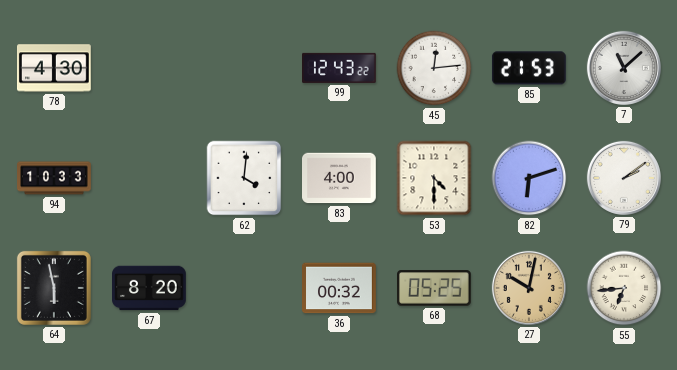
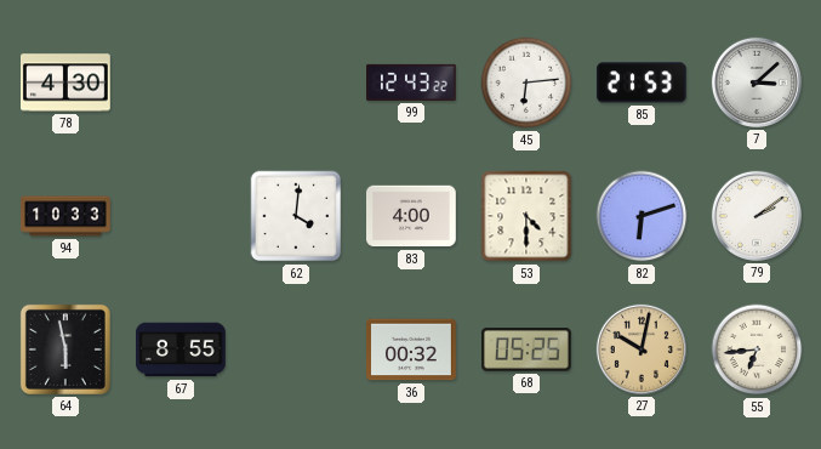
45: 12:14 -> 6:14 (526, 83)
7: 11:08 -> 3:08 (757, 83)
67: 8:20 -> 8:55 (182, 349)
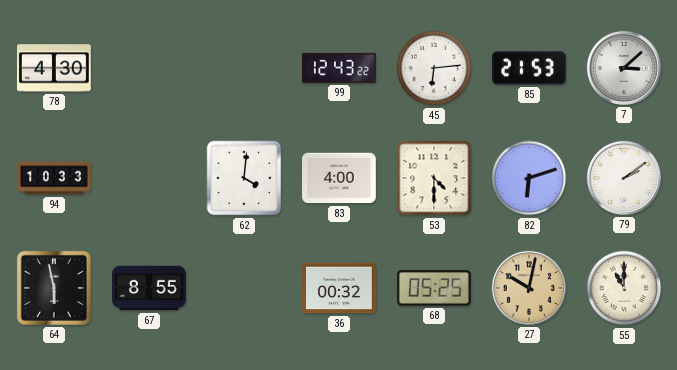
55: 6:44 -> 11:00 (624, 288)
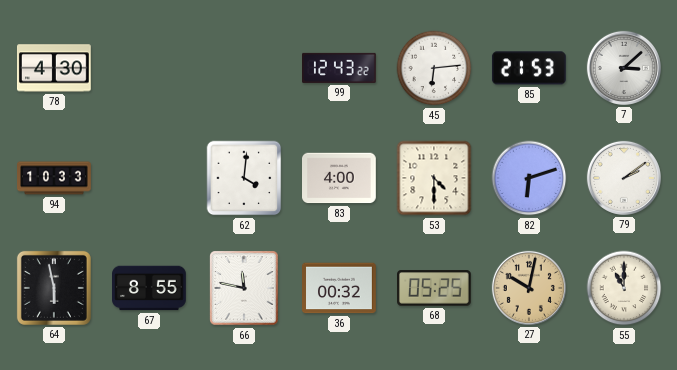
66: none -> 11:47 (244, 288)
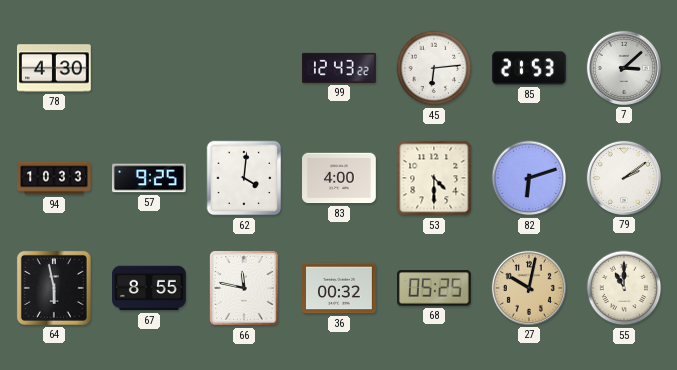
57: none -> 9:25 (149, 178)
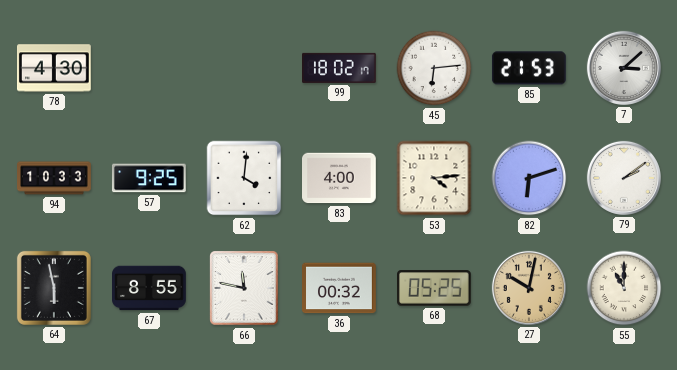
99: 12:43 -> 18:02 (340, 68)
53: 4:30 -> 4:14 (434, 178)
